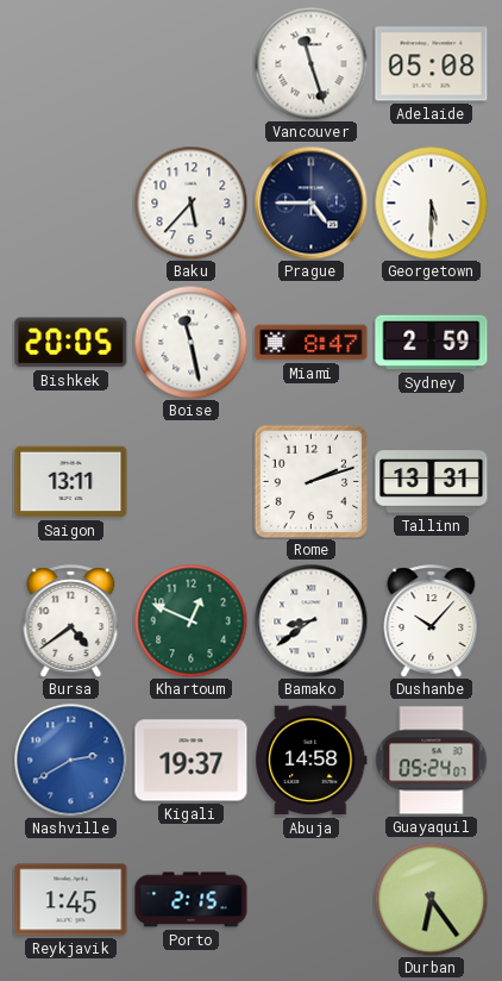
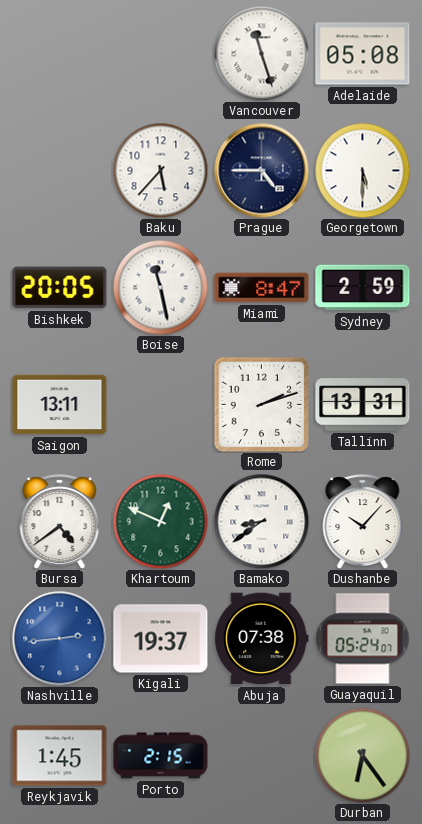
Nashville: 2:40 -> 2:44 (59, 638)
Abuja: 14:58 -> 07:38 (262, 639)
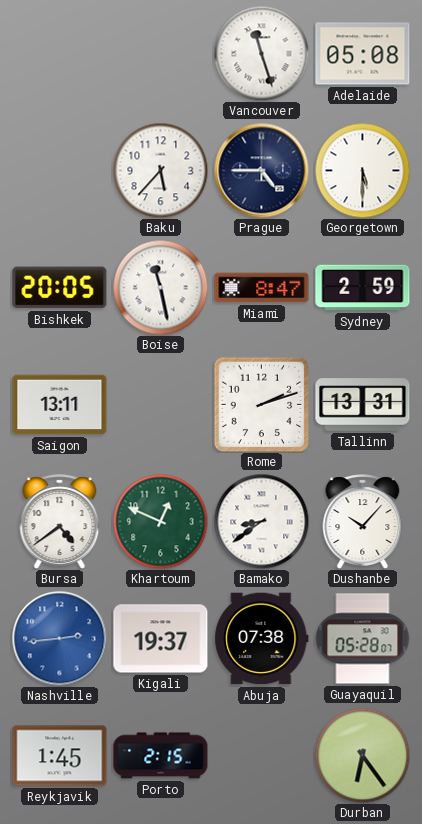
Guayaquil: 05:24 -> 05:28 (363, 639)
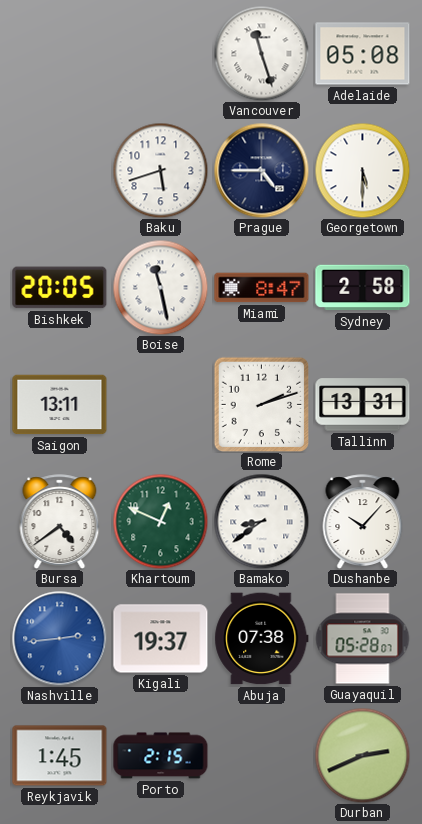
Baku: 5:37 -> 5:42 (160, 170)
Sydney: 2:59 -> 2:58 (363, 288)
Durban: 6:24 -> 2:41 (362, 755)
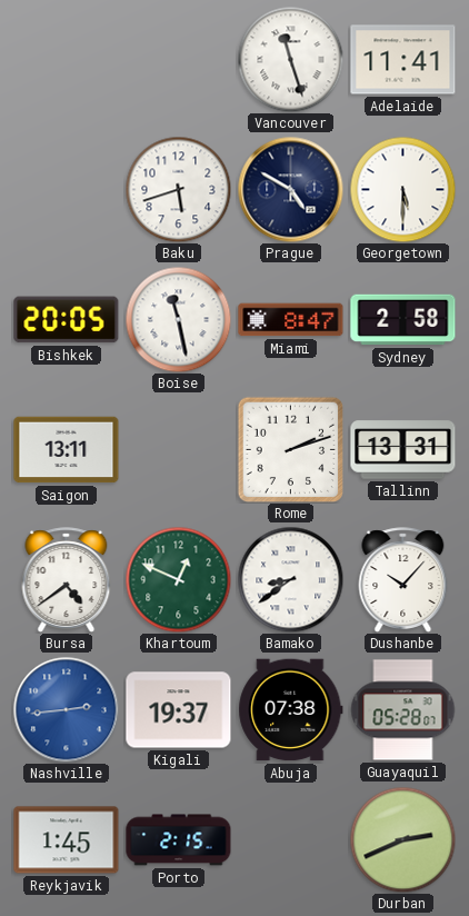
Adelaide: 05:08 -> 11:41 (403, 60)
Prague: 4:45 -> 4:50 (290, 189)
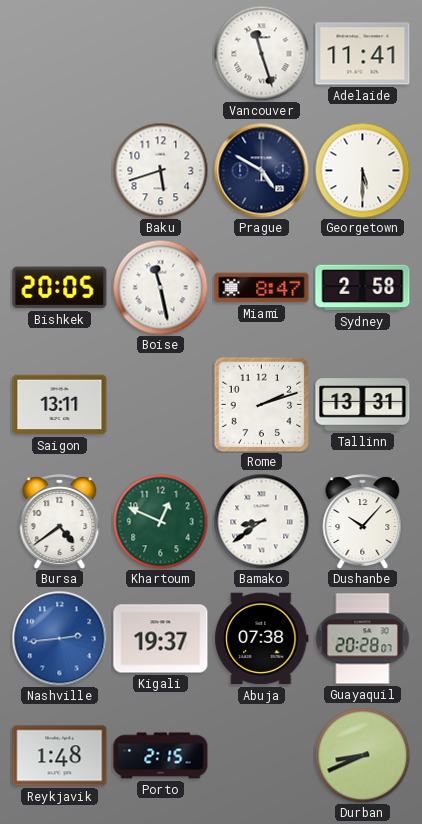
Guayaquil: 05:28 -> 20:28 (363, 639)
Reykjavik: 1:45 -> 1:48 (60, 756)
Durban: 2:41 -> 8:41 (362, 755)
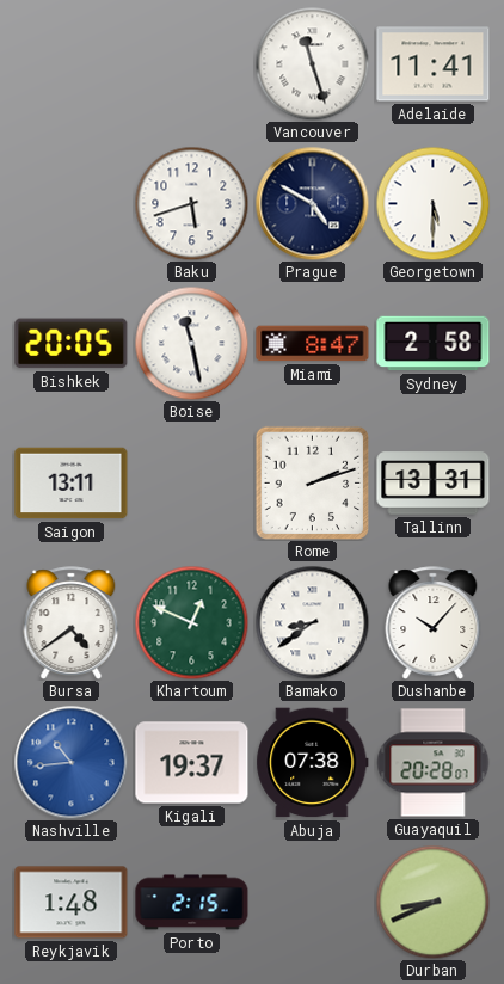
Nashville: 2:44 -> 10:44 (70, 762)
